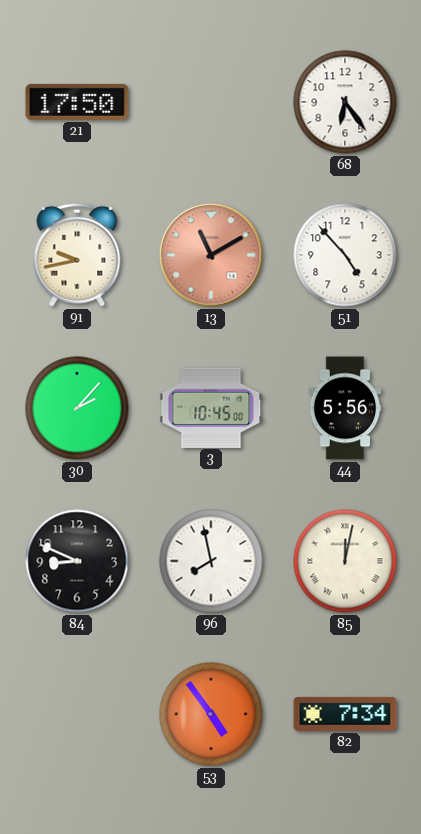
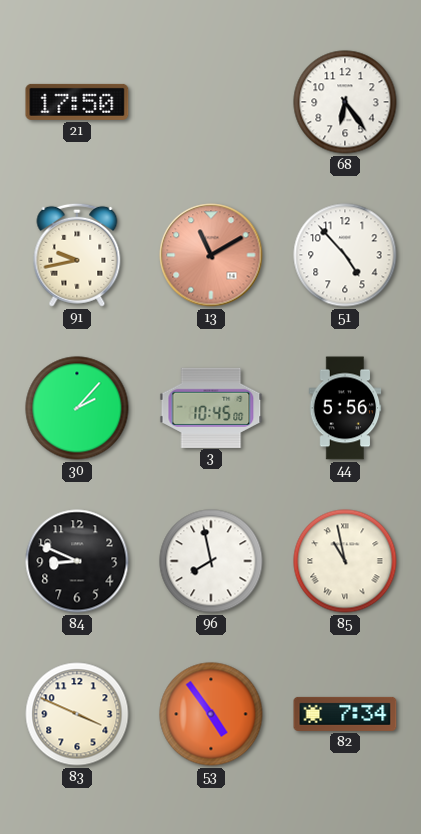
85: 12:02 -> 10:58 (345, 561)
83: none -> 3:49 (77, 714)
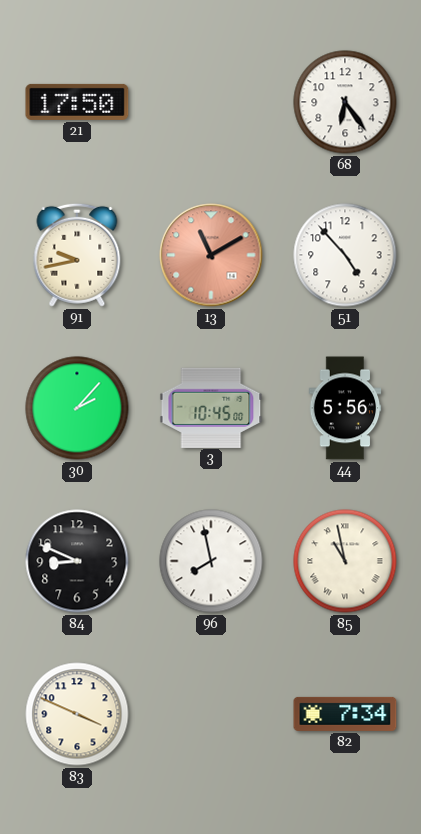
53: 4:54 -> none (211, 714)
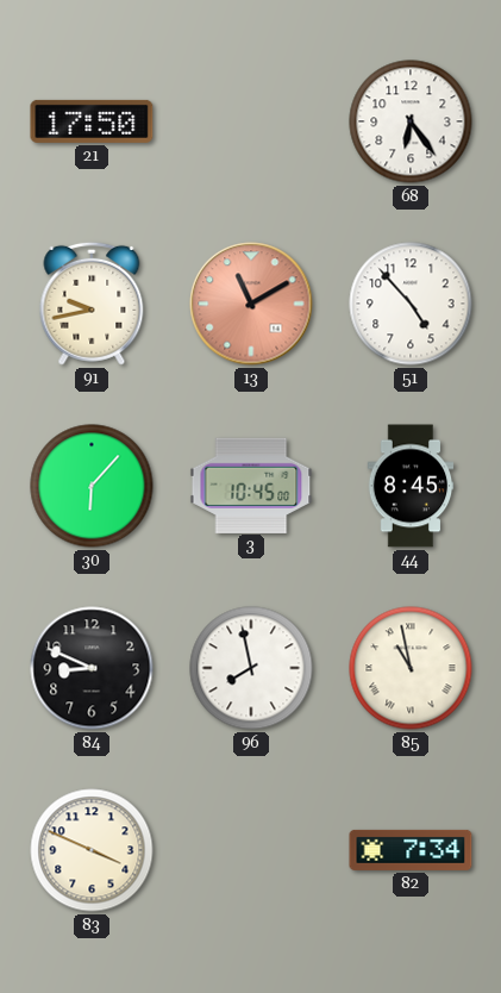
30: 2:07 -> 6:07 (92, 486)
44: 5:56 -> 8:45 (411, 486)
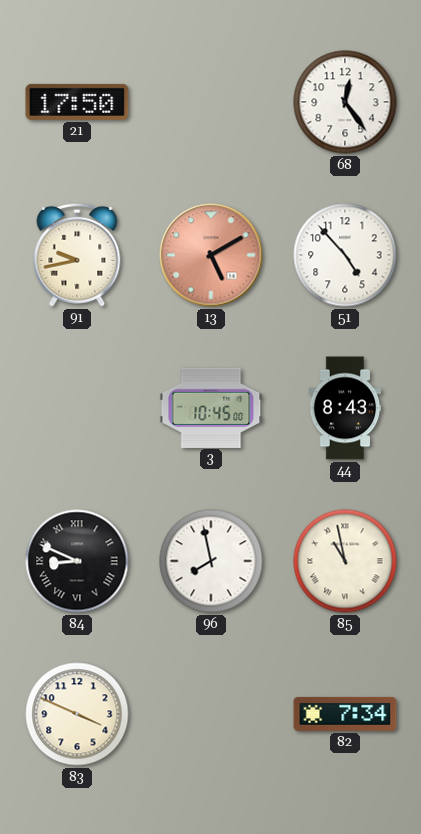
68: 6:24 -> 12:24 (345, 102)
13: 11:10 -> 5:10 (211, 255)
30: 6:07 -> none (92, 486)
44: 8:45 -> 8:43 (345, 408)
84 numerals: Arabic -> Roman (77, 561)
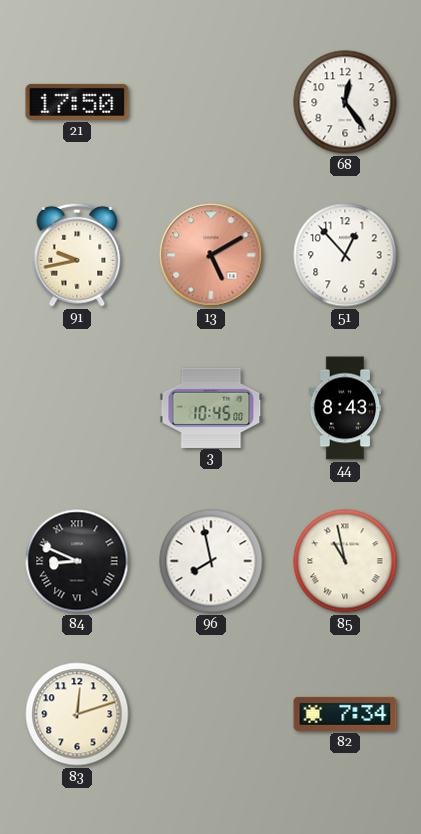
51: 4:53 -> 12:53 (345, 255)
83: 3:49 -> 12:12 (77, 714)
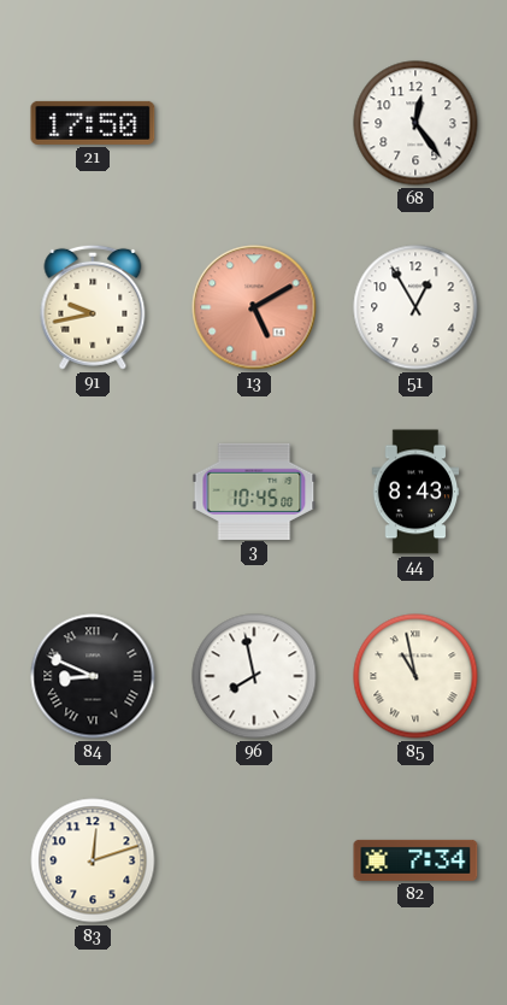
51: 12:53 -> 12:55 (415, 307)
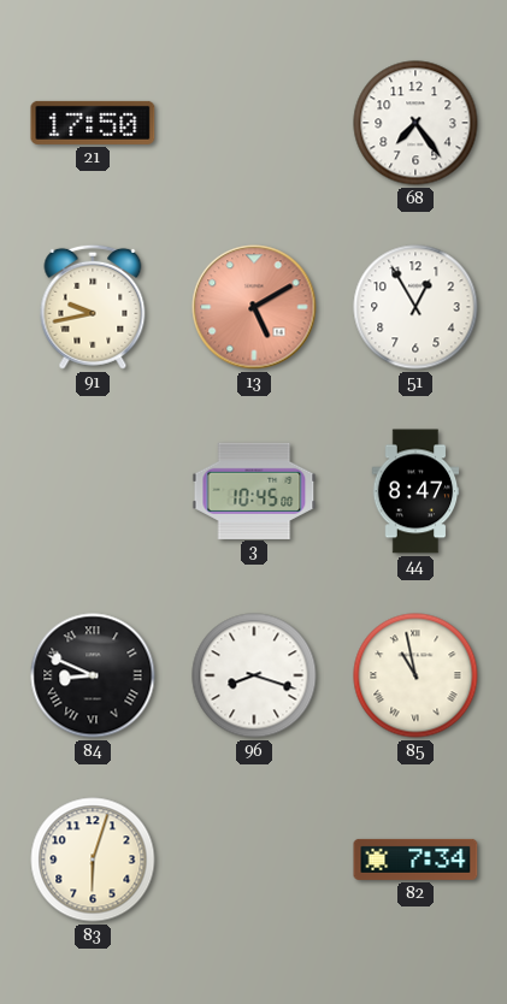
68: 12:24 -> 7:24 (415, 123)
44: 8:43 -> 8:47 (415, 491)
96: 7:58 -> 8:18 (254, 675)
83: 12:12 -> 6:03 (93, 860)
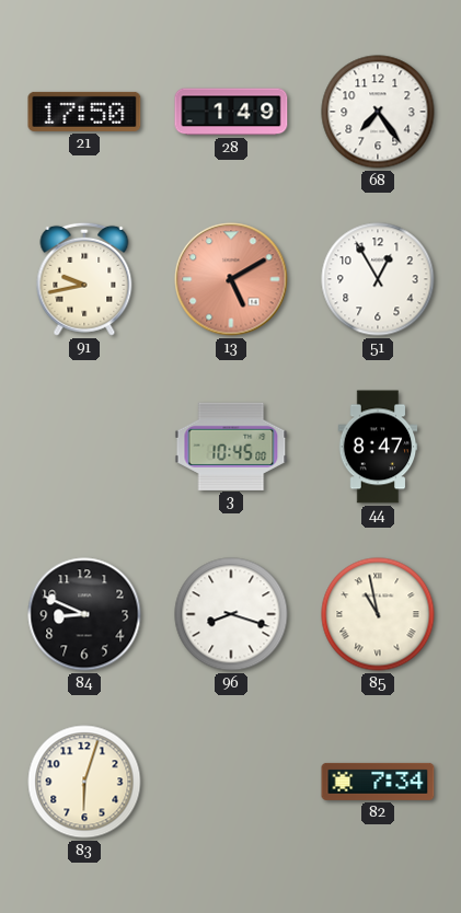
28: none -> 1:49 (231, 112)
84 numerals: Roman -> Arabic (84, 614)
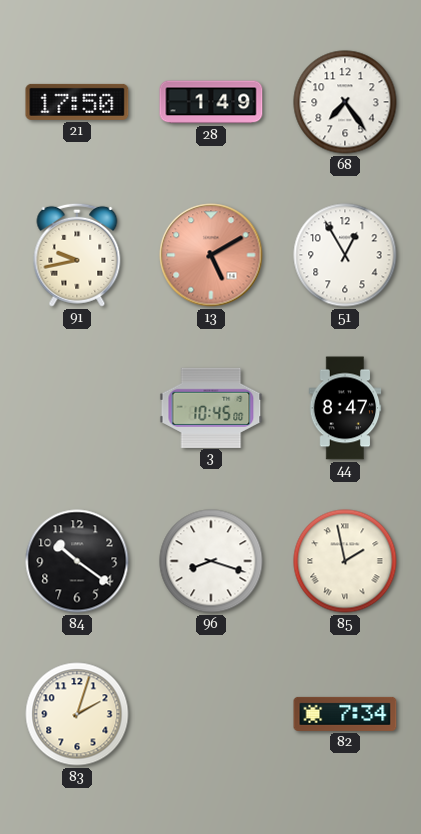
84: 8:49 -> 10:21 (77, 561)
85: 10:58 -> 1:58 (345, 561)
83: 6:03 -> 2:03 (77, 714)
